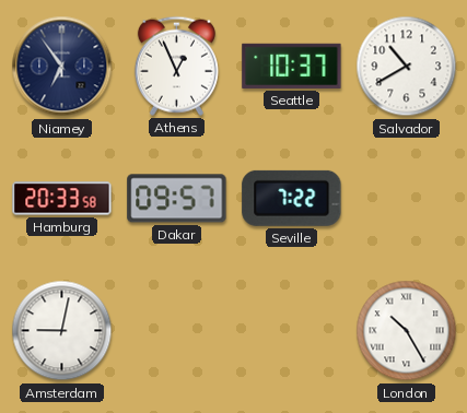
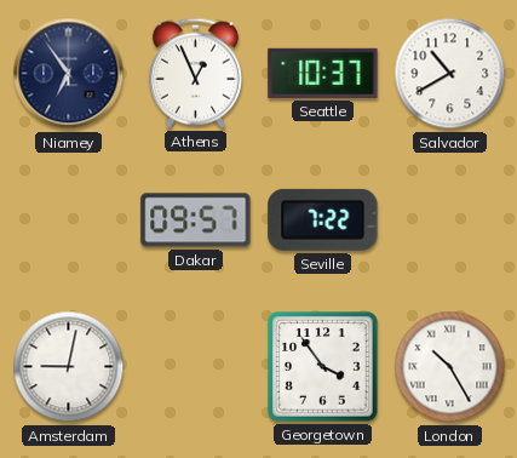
Hamburg: 20:33 -> none (62, 199)
Georgetown: none -> 3:54 (323, 367)
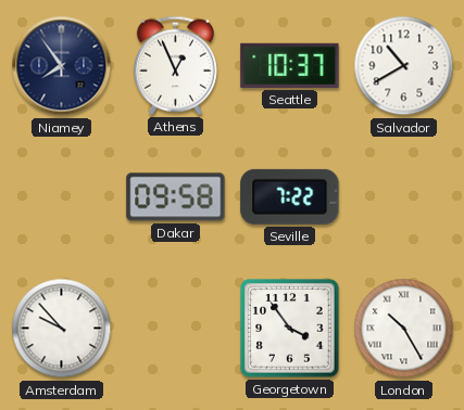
Niamey: 6:54 -> 7:54 (62, 66)
Dakar: 09:57 -> 09:58 (176, 197)
Amsterdam: 9:02 -> 9:53 (62, 329)
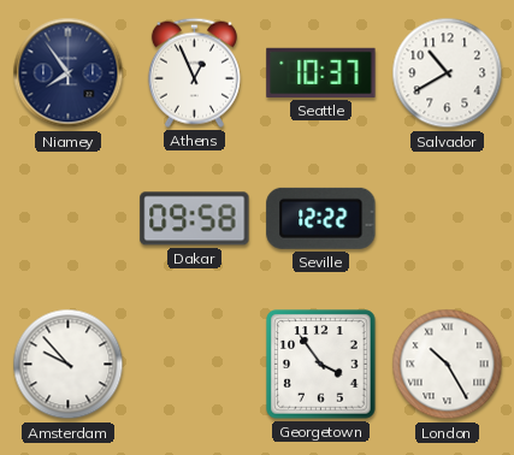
Seville: 7:22 -> 12:22 (321, 218)
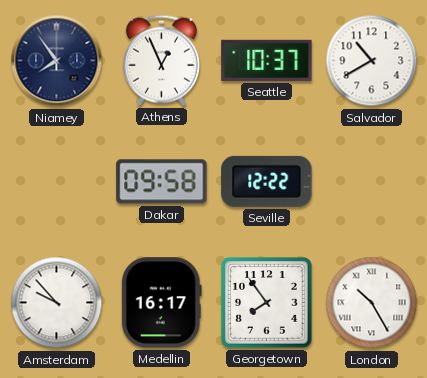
Medellin: none -> 16:17 (161, 303)
Georgetown: 3:54 -> 7:54 (267, 303)
